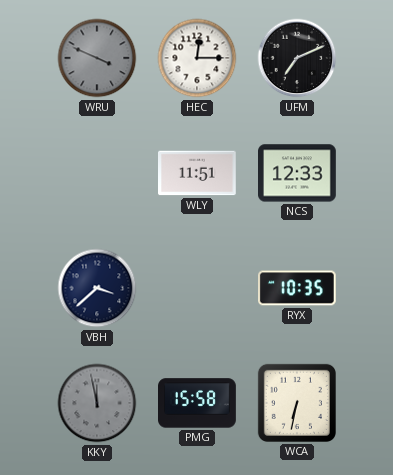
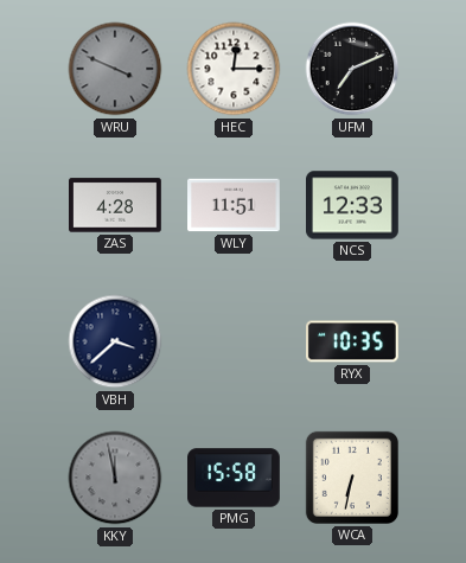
ZAS: none -> 4:28 (116, 205)
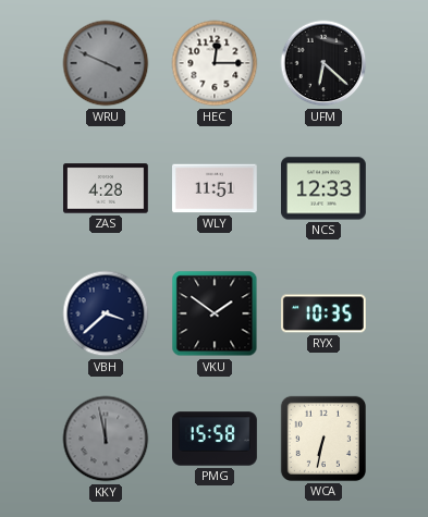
UFM: 7:11 -> 6:22 (323, 63)
VKU: none -> 1:51 (215, 313)
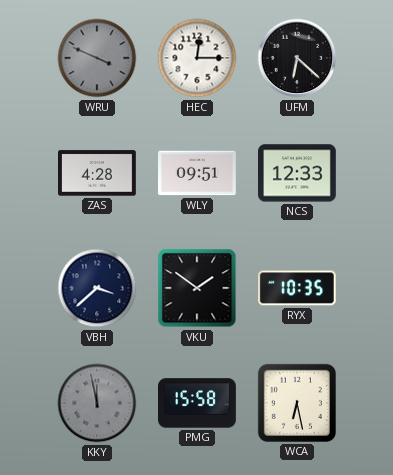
WLY: 11:51 -> 09:51 (198, 173)
WCA: 6:32 -> 6:28 (297, 403)
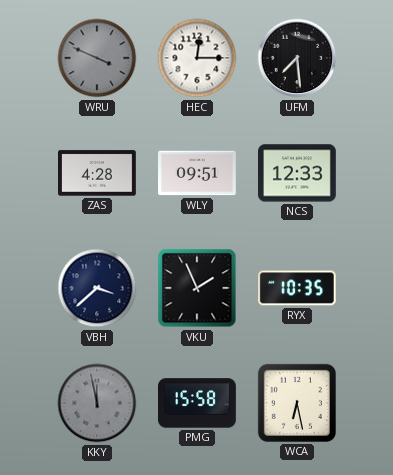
UFM: 6:22 -> 7:29 (297, 58)
VKU: 1:51 -> 1:56 (197, 288)
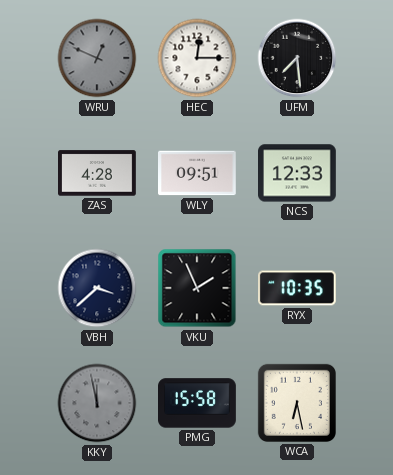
WRU: 3:49 -> 12:49 (97, 58)
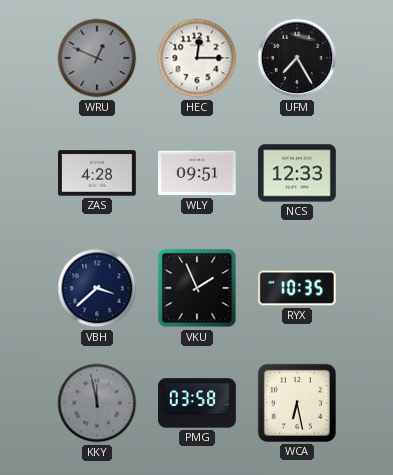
UFM: 7:29 -> 7:25 (297, 58)
PMG: 15:58 -> 03:58 (198, 403)
